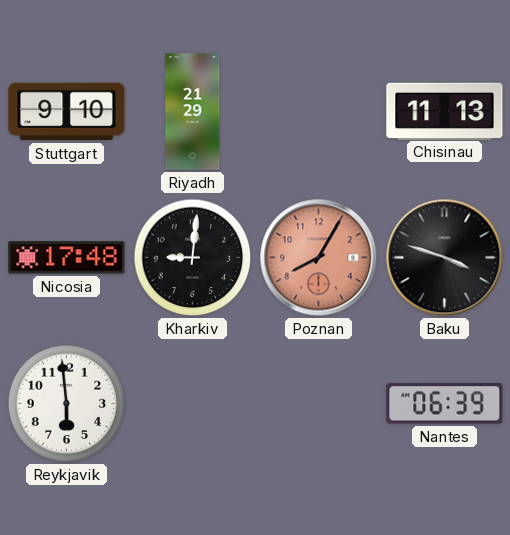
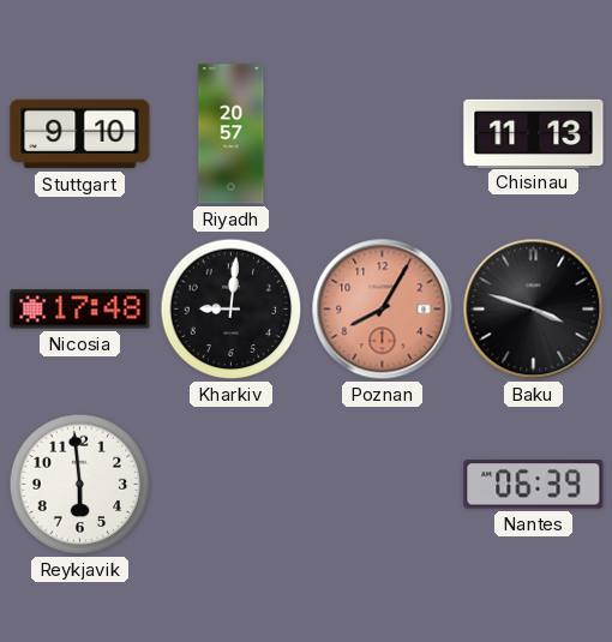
Riyadh: 21:29 -> 20:57 (232, 134)
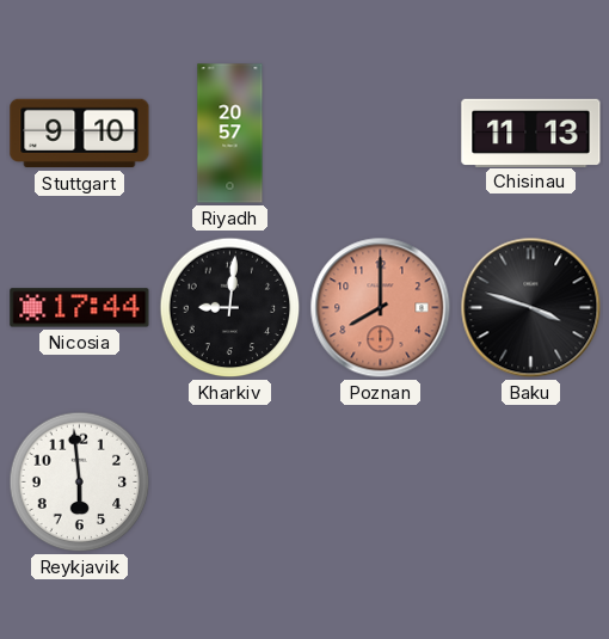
Nicosia: 17:48 -> 17:44 (80, 308)
Poznan: 8:05 -> 8:00 (381, 308)
Nantes: 06:39 -> none (534, 485)
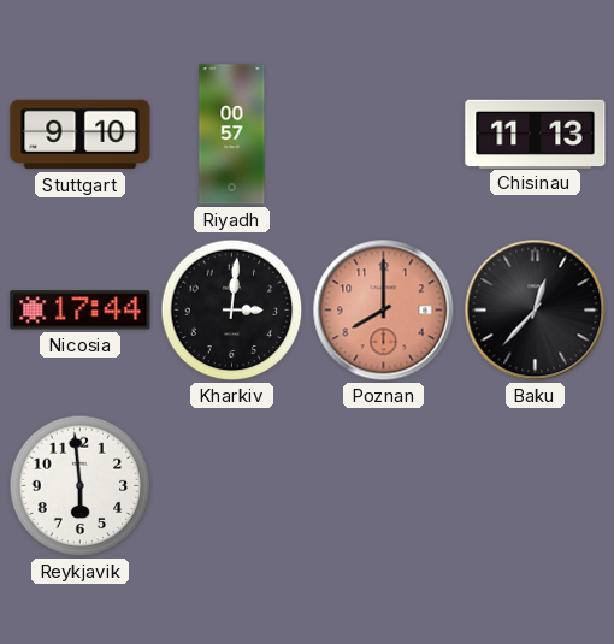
Riyadh: 20:57 -> 00:57 (232, 135)
Kharkiv: 9:01 -> 3:01 (232, 311)
Baku: 3:48 -> 12:37 (536, 311)
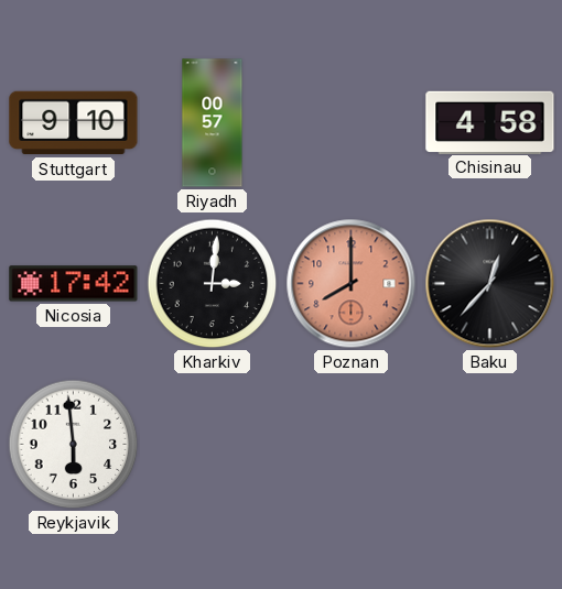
Chisinau: 11:13 -> 4:58 (490, 122)
Nicosia: 17:44 -> 17:42 (74, 284)
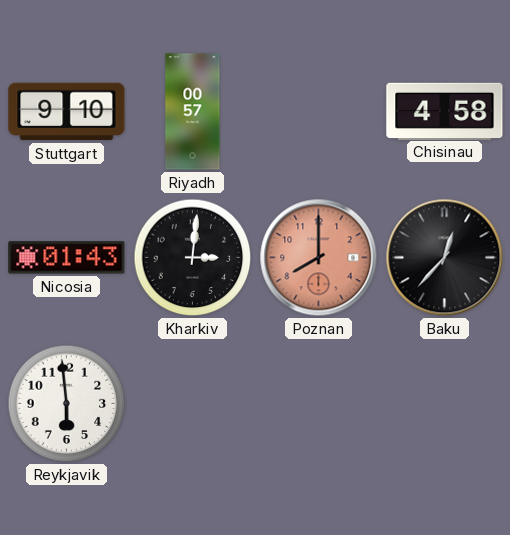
Nicosia: 17:42 -> 01:43 (67, 258)
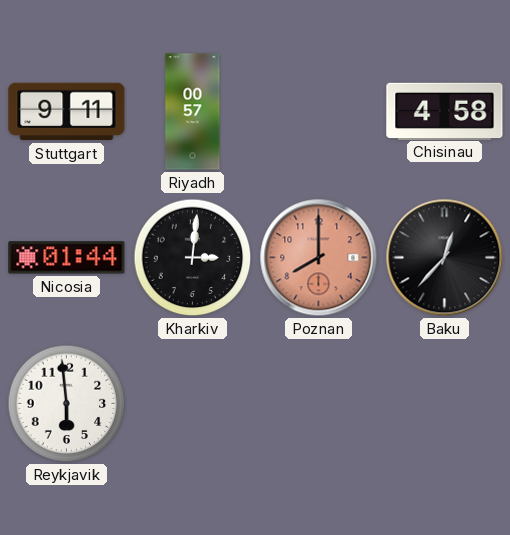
Stuttgart: 9:10 -> 9:11 (67, 112)
Nicosia: 01:43 -> 01:44 (67, 258)
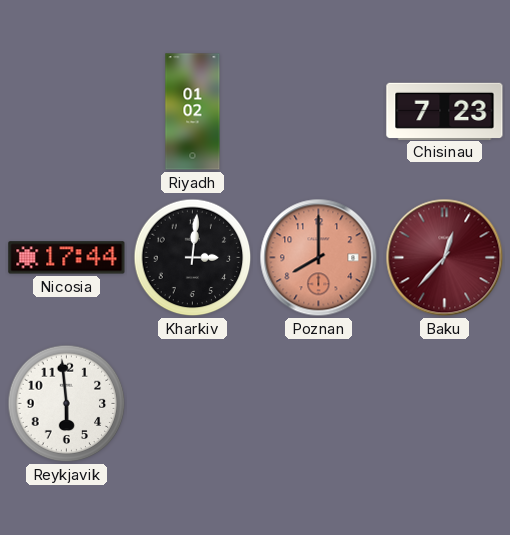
Stuttgart: 9:11 -> none (67, 112)
Riyadh: 00:57 -> 01:02 (193, 112)
Chisinau: 4:58 -> 7:23 (445, 111)
Nicosia: 01:44 -> 17:44 (67, 258)
Baku dial: black -> burgundy (445, 258)
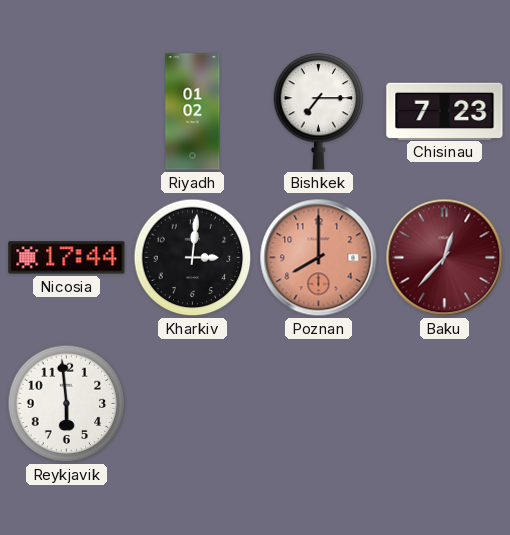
Bishkek: none -> 7:15 (319, 112)
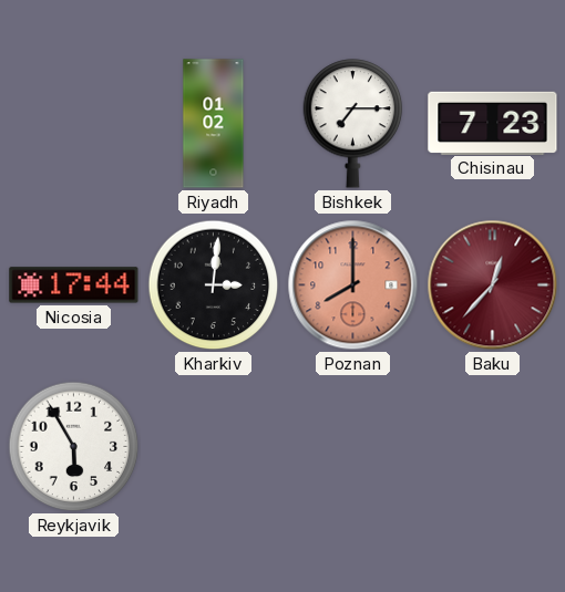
Reykjavik: 5:59 -> 5:55 (74, 447)
